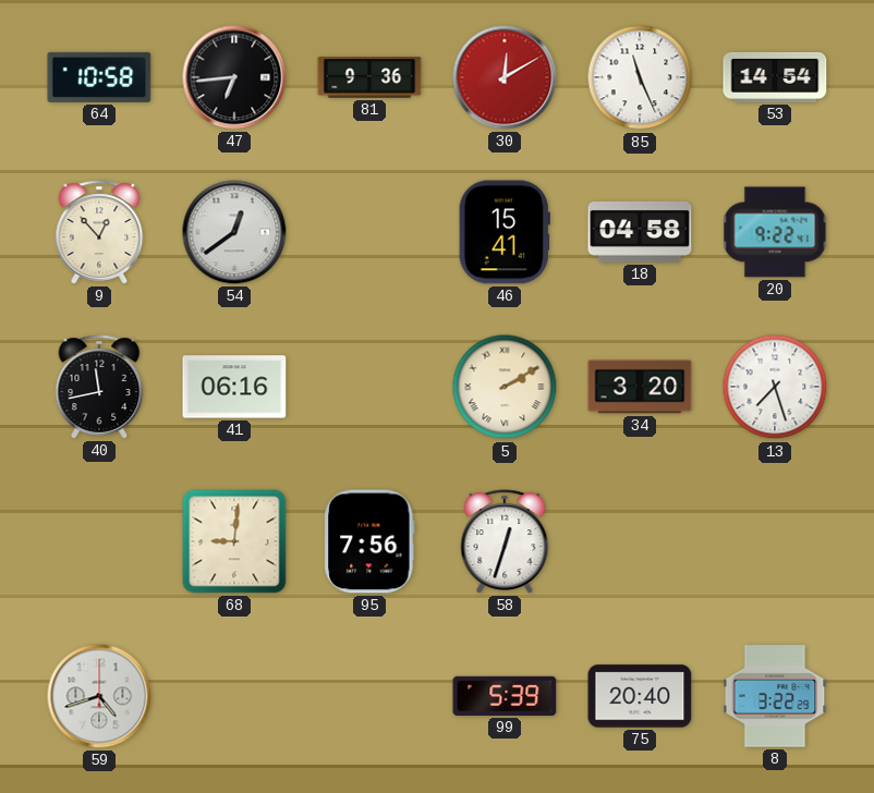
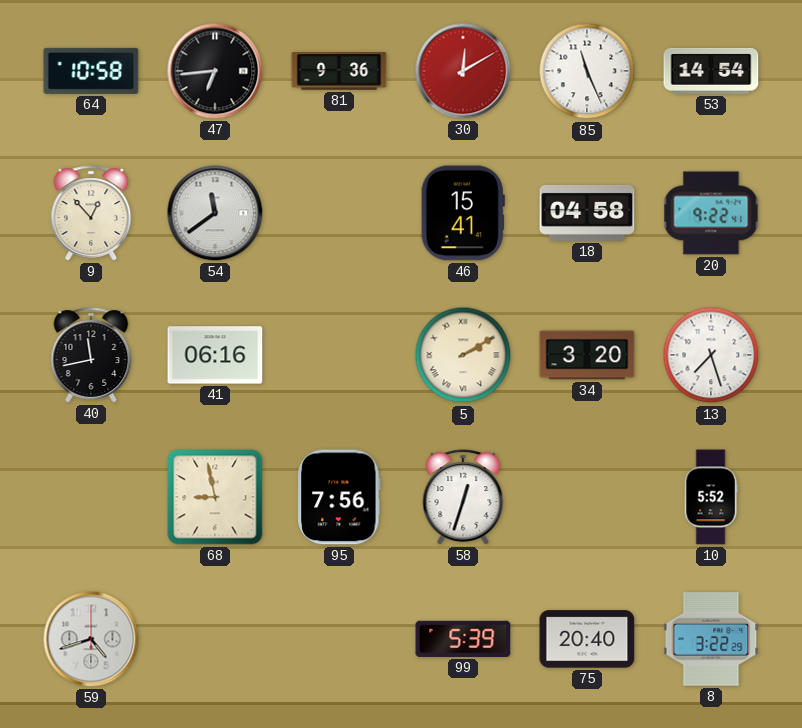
54: 12:39 -> 11:39 (215, 213)
68: 9:01 -> 8:58 (215, 497)
10: none -> 5:52 (711, 497)
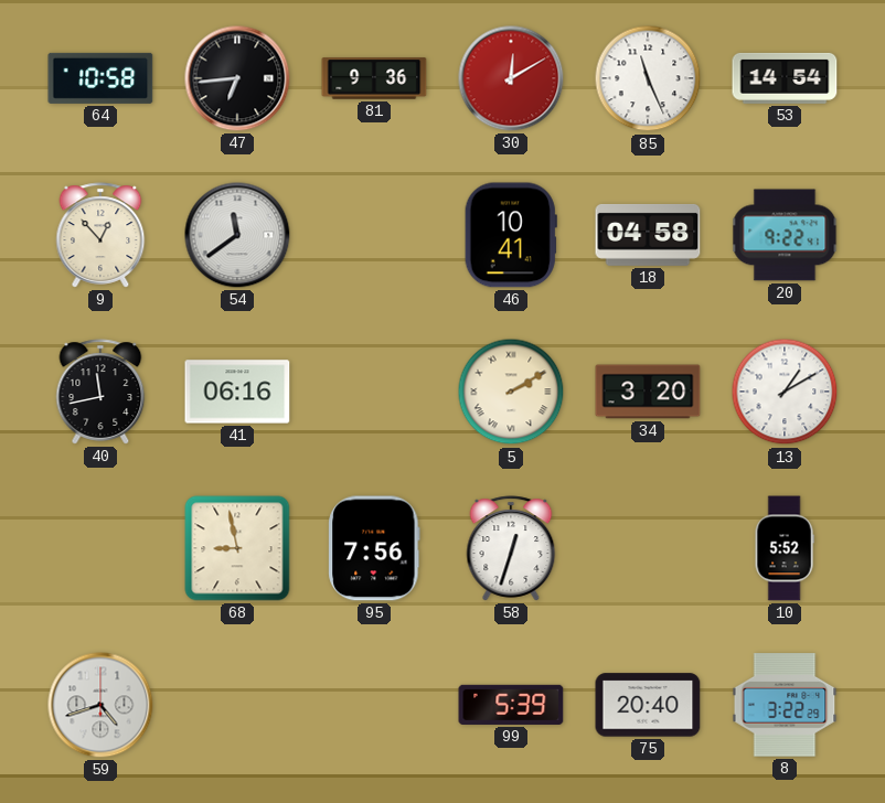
46: 15:41 -> 10:41 (511, 235)
13: 7:27 -> 1:10 (785, 392)
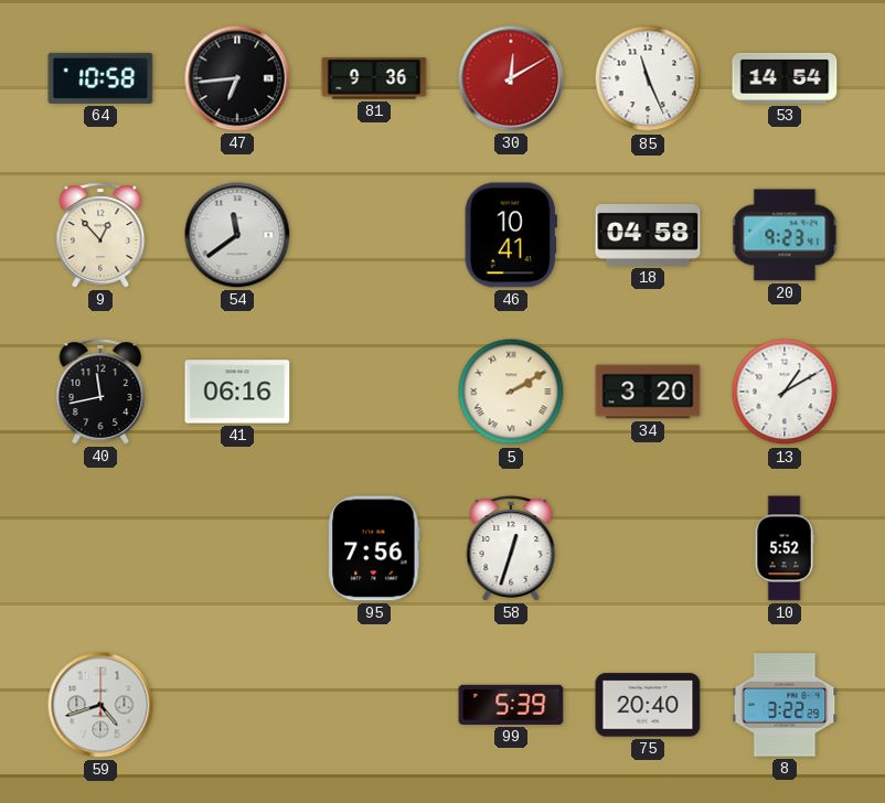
20: 9:22 -> 9:23 (785, 235)
68: 8:58 -> none (237, 548)
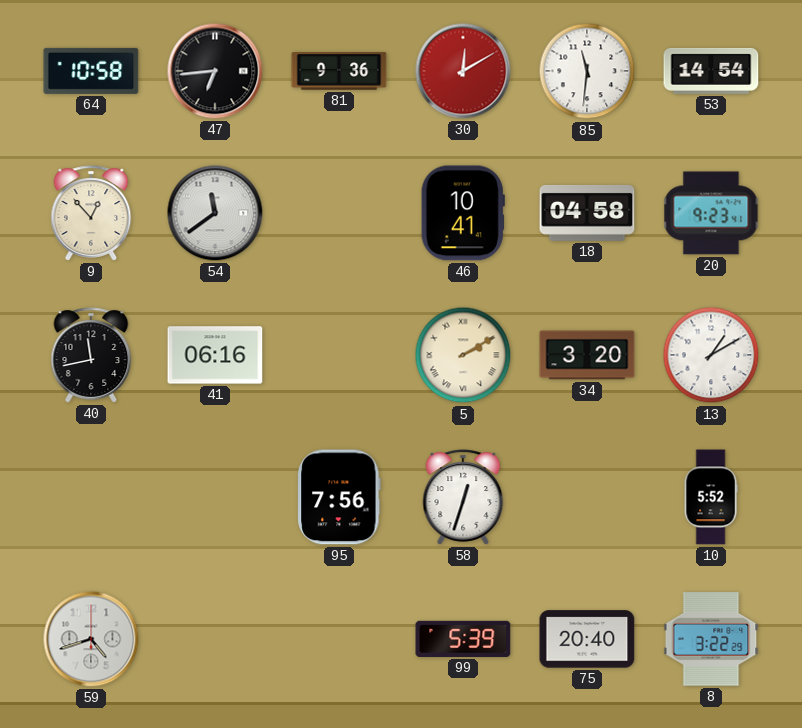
85: 11:26 -> 11:31 (587, 71)
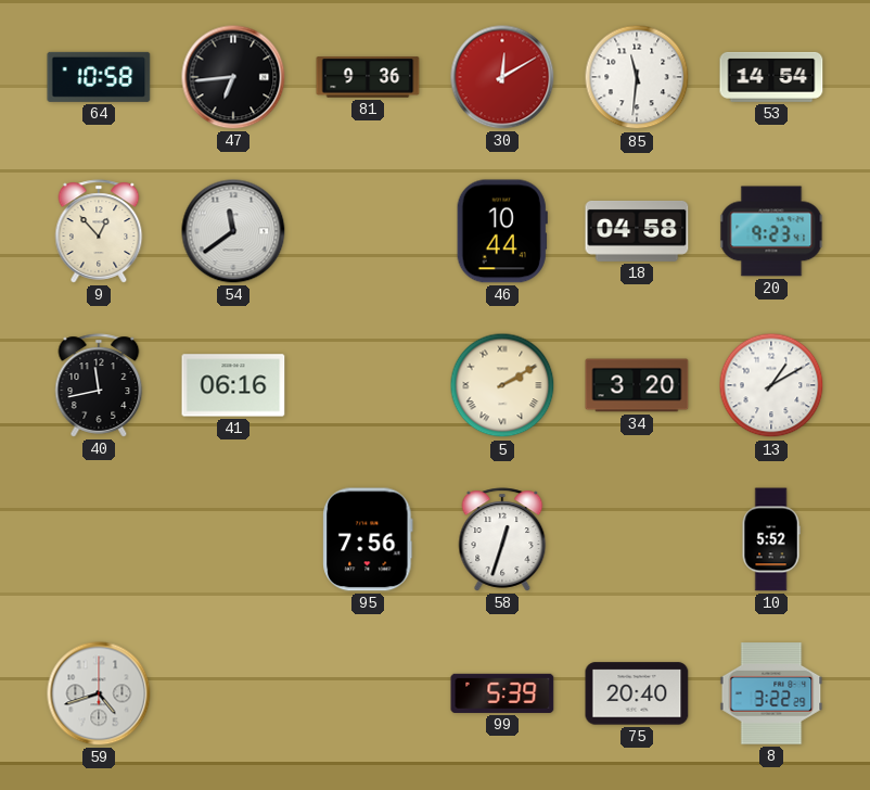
46: 10:41 -> 10:44 (502, 231)
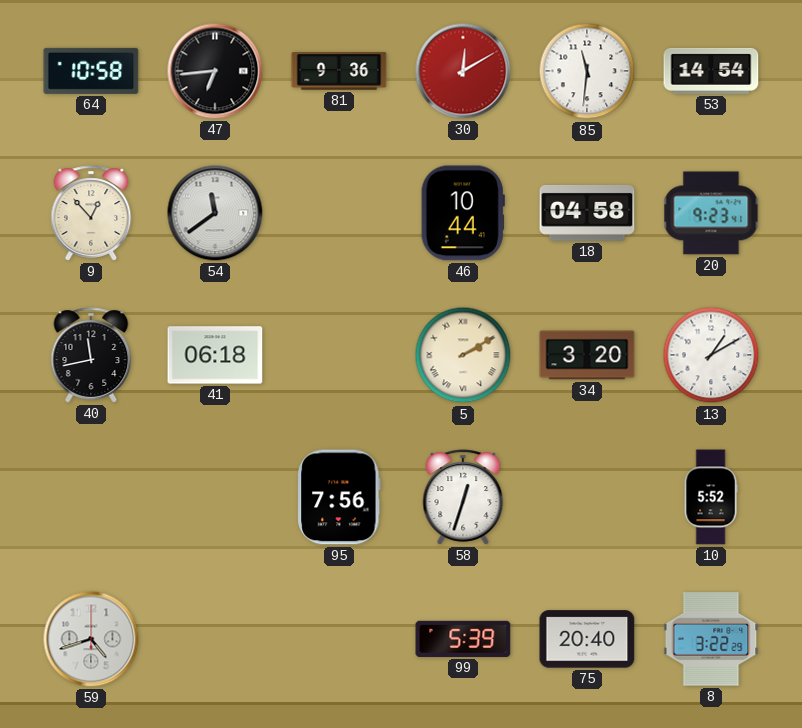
41: 06:16 -> 06:18 (215, 355)
